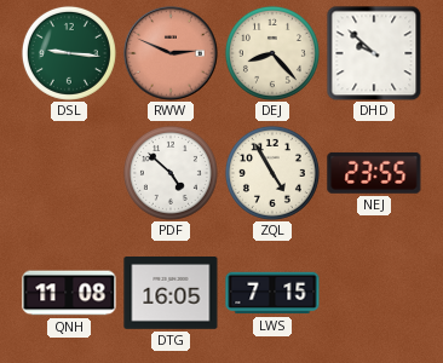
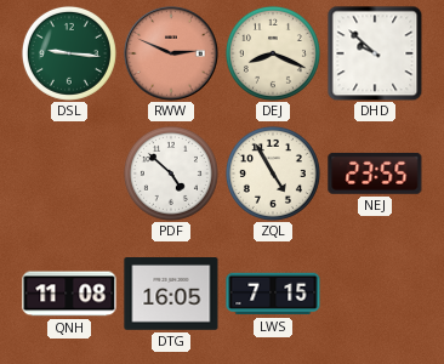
DEJ: 8:23 -> 8:19 (273, 53)
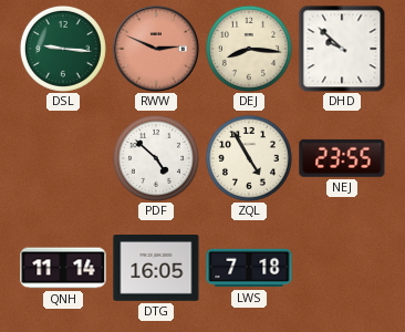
DEJ: 8:19 -> 8:16 (249, 49)
QNH: 11:08 -> 11:14 (63, 268)
LWS: 7:15 -> 7:18 (249, 268)
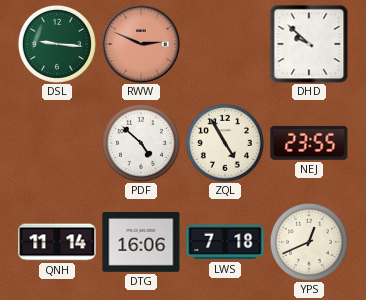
DEJ: 8:16 -> none (249, 49)
DTG: 16:05 -> 16:06 (141, 243)
YPS: none -> 12:41 (309, 242)
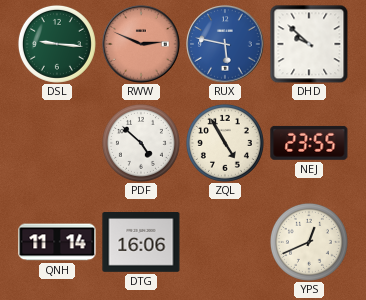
RUX: none -> 5:47 (225, 44)
LWS: 7:18 -> none (225, 242)
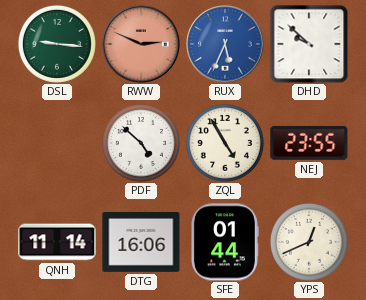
RUX: 5:47 -> 5:34 (225, 44)
SFE: none -> 01:44 (224, 242)
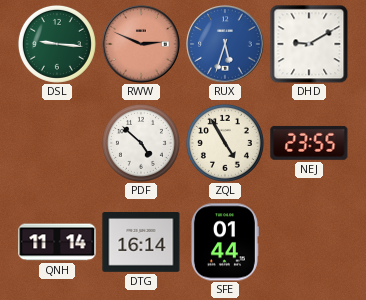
RUX: 5:34 -> 5:33 (225, 44)
DHD: 9:52 -> 9:10 (309, 44)
DTG: 16:06 -> 16:14 (141, 243)
YPS: 12:41 -> none (309, 242)
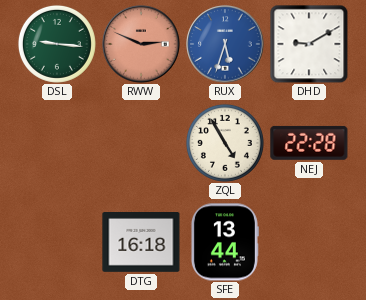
PDF: 4:52 -> none (141, 143)
NEJ: 23:55 -> 22:28 (309, 143)
QNH: 11:14 -> none (57, 242)
DTG: 16:14 -> 16:18 (141, 243)
SFE: 01:44 -> 13:44 (224, 242)
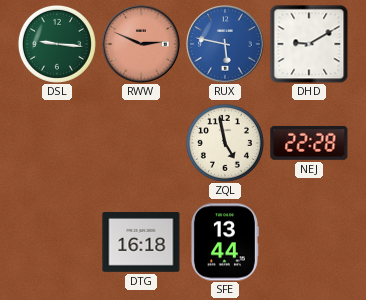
RUX: 5:33 -> 5:47 (225, 44)
ZQL: 4:55 -> 4:58 (225, 143)
